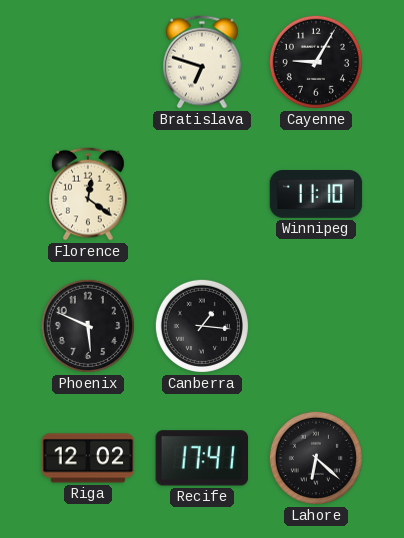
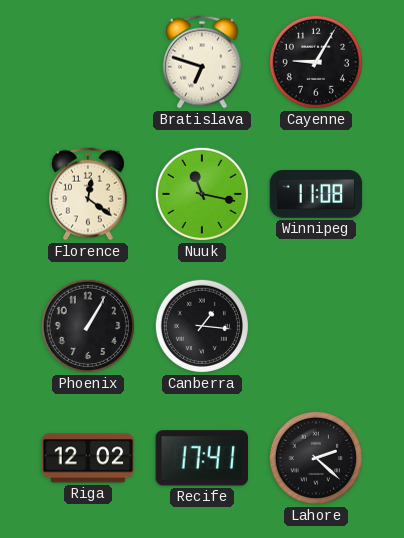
Nuuk: none -> 11:17 (202, 194)
Winnipeg: 11:10 -> 11:08 (316, 195)
Phoenix: 5:49 -> 1:05 (88, 326)
Lahore: 6:22 -> 2:22 (316, 458)
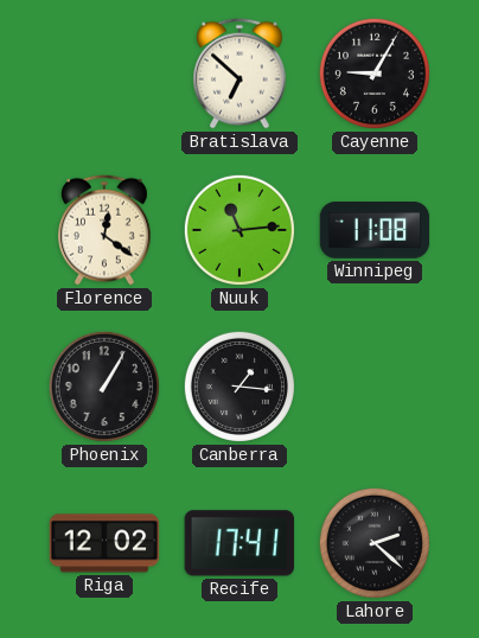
Bratislava: 6:48 -> 6:52 (241, 74)
Nuuk: 11:17 -> 11:14 (239, 230)
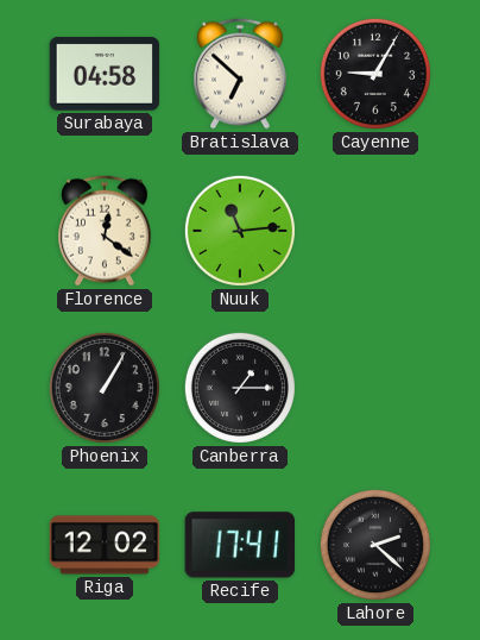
Surabaya: none -> 04:58 (105, 75)
Winnipeg: 11:08 -> none (375, 231)
Canberra: 1:16 -> 1:15 (240, 388)
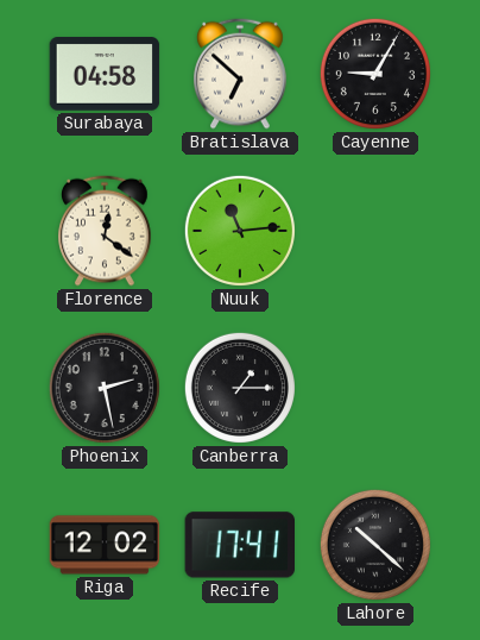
Phoenix: 1:05 -> 2:28 (105, 388)
Lahore: 2:22 -> 10:22 (375, 545)
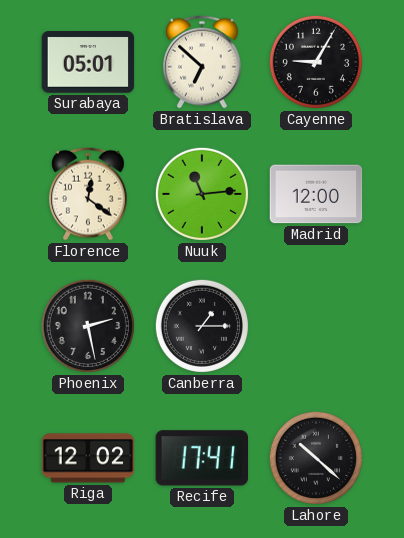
Surabaya: 04:58 -> 05:01 (88, 63)
Madrid: none -> 12:00 (316, 194)
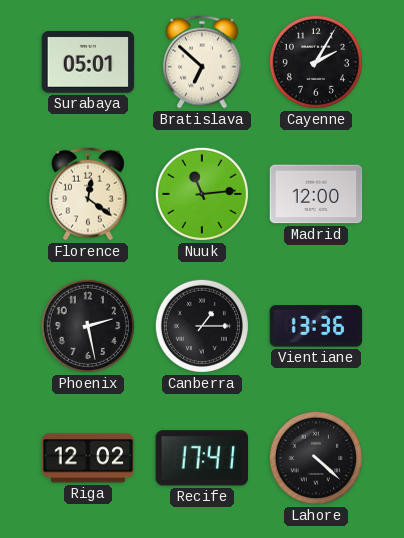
Cayenne: 9:05 -> 2:05 (316, 62)
Vientiane: none -> 13:36 (316, 326)
Lahore: 10:22 -> 4:22 (316, 458)
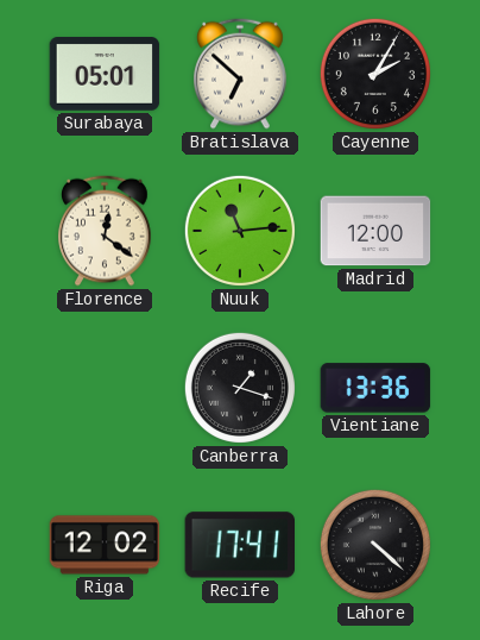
Phoenix: 2:28 -> none (88, 326)
Canberra: 1:15 -> 1:18 (240, 388)
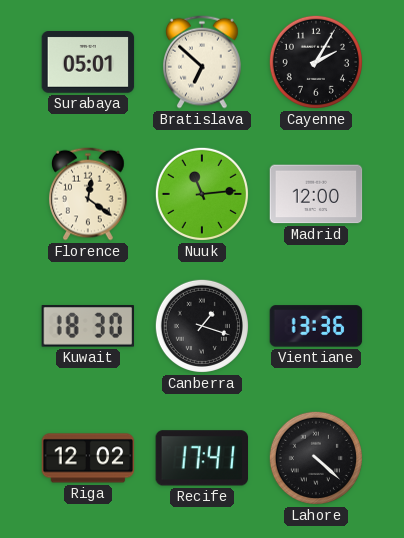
Kuwait: none -> 18:30 (87, 326)
